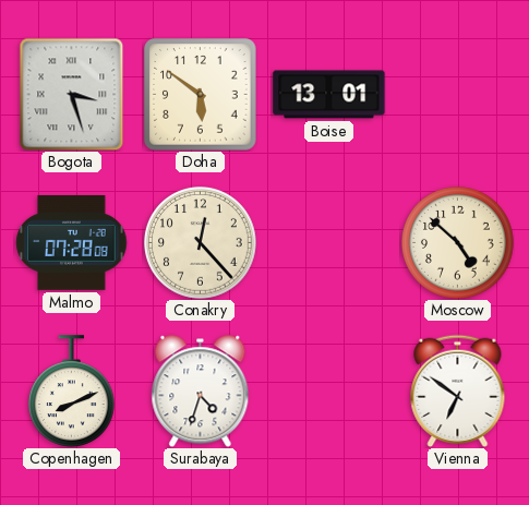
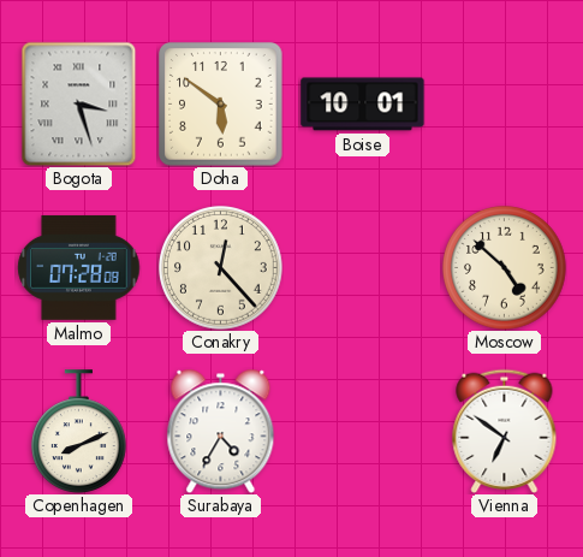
Boise: 13:01 -> 10:01 (363, 105)
Surabaya: 4:33 -> 4:35 (221, 431)
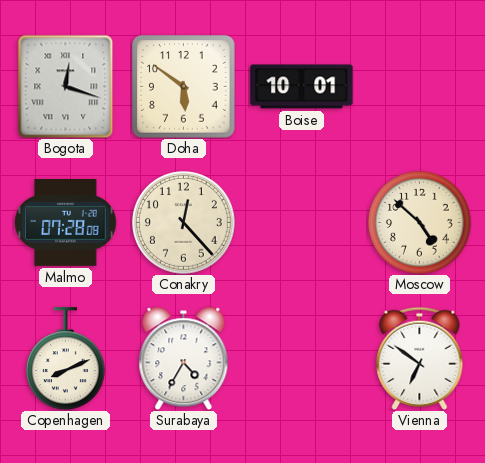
Bogota: 3:27 -> 12:18 (66, 86)
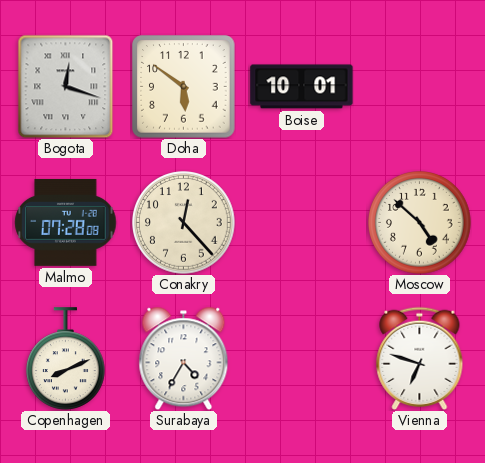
Vienna: 6:51 -> 6:48 (420, 358)
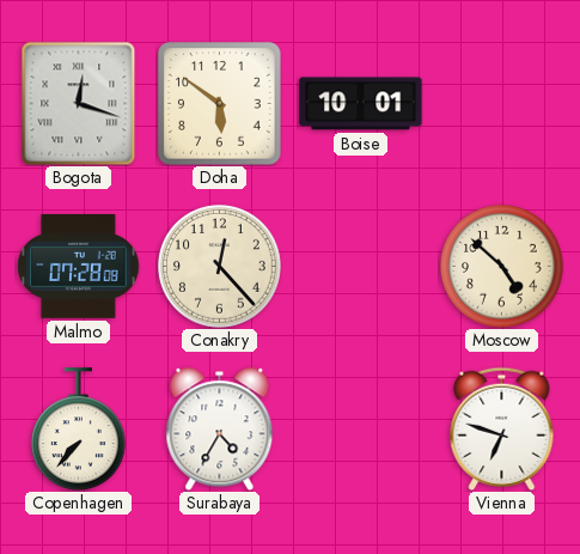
Copenhagen: 8:11 -> 7:37 (79, 430)
